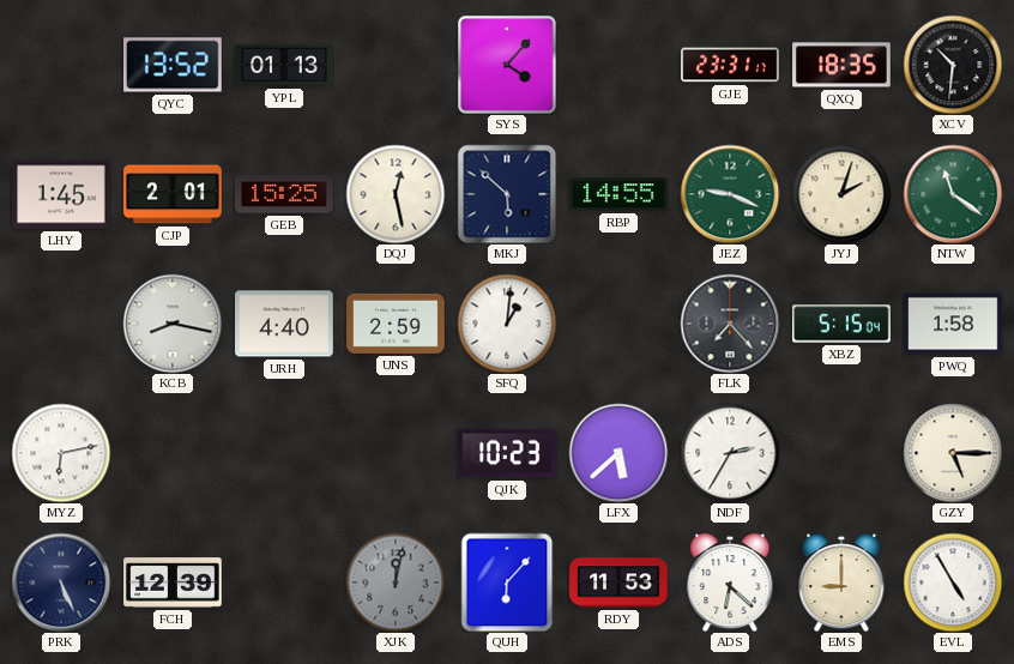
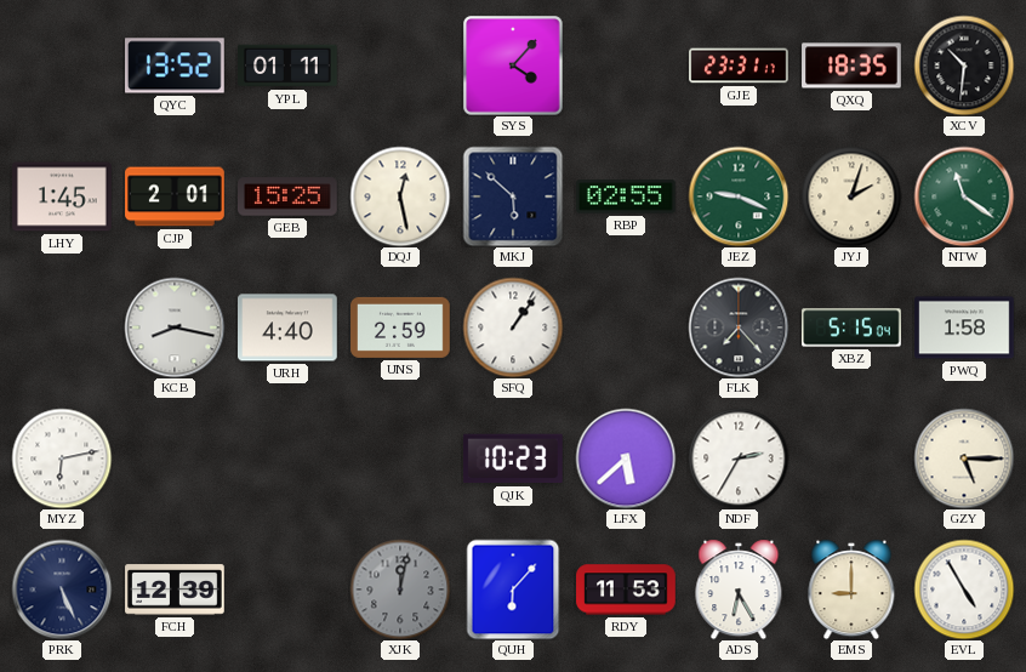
YPL: 01:13 -> 01:11 (287, 66)
RBP: 14:55 -> 02:55 (626, 197)
SFQ: 1:01 -> 1:06 (513, 328)
ADS: 6:22 -> 6:25 (739, 590)
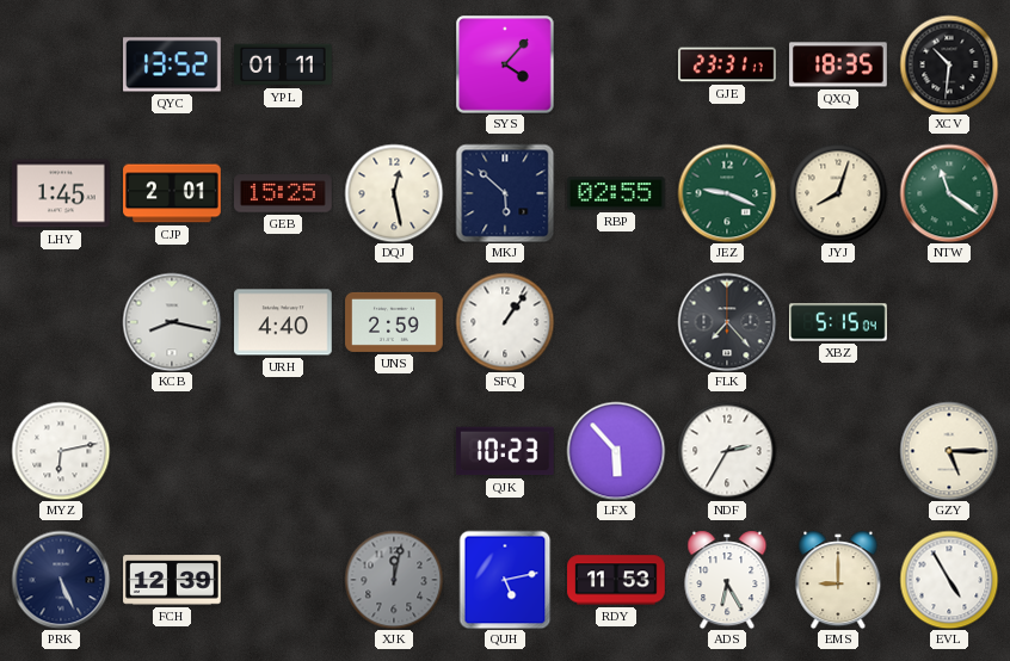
JYJ: 2:03 -> 8:03 (838, 193)
PWQ: 1:58 -> none (964, 328)
LFX: 5:38 -> 5:53 (616, 451)
QUH: 6:07 -> 5:13 (505, 580)
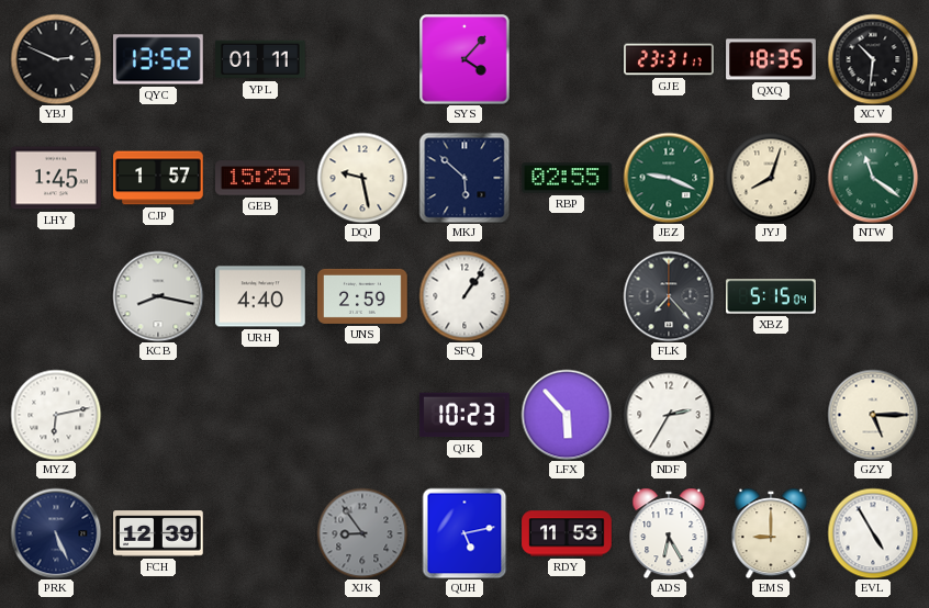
YBJ: none -> 2:49 (56, 59)
CJP: 2:01 -> 1:57 (158, 178)
DQJ: 12:28 -> 9:28 (362, 178)
XJK: 12:02 -> 8:54 (362, 533)
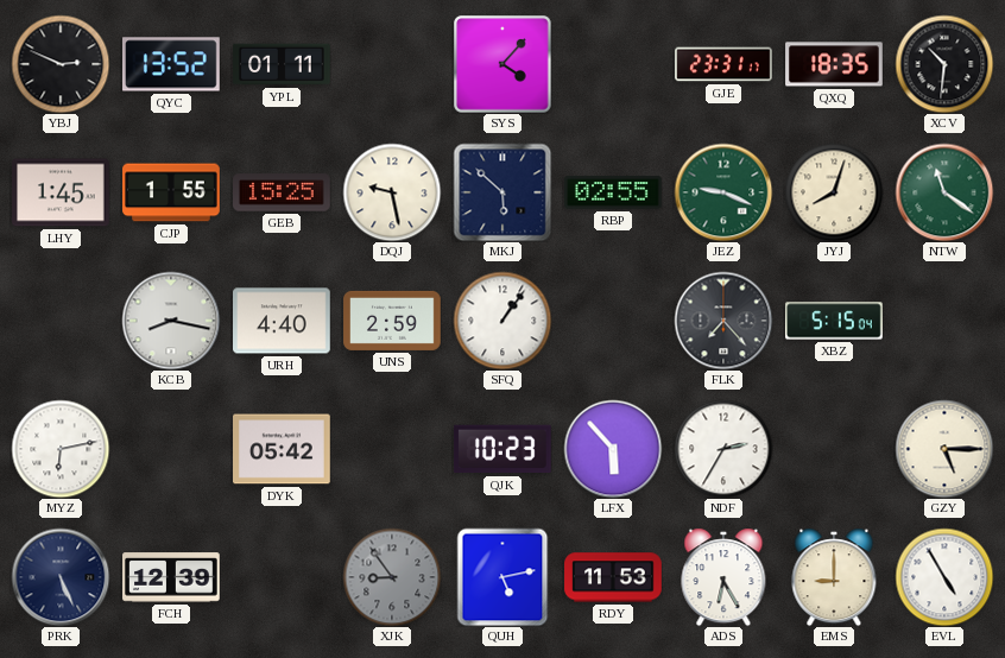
CJP: 1:57 -> 1:55 (171, 192)
DYK: none -> 05:42 (283, 449)
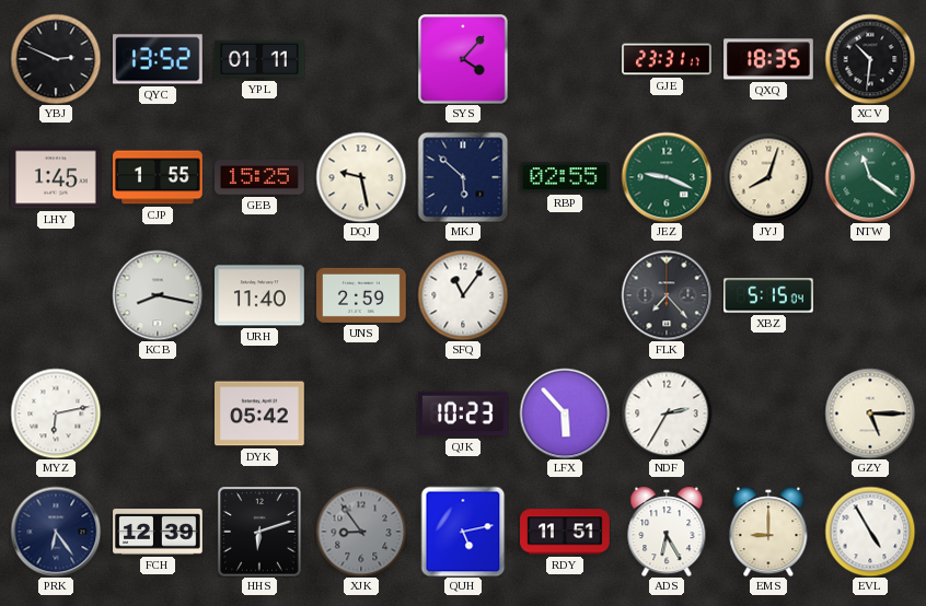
URH: 4:40 -> 11:40 (261, 295)
SFQ: 1:06 -> 11:06 (463, 295)
PRK: 5:26 -> 6:24 (56, 532)
HHS: none -> 6:12 (259, 532)
RDY: 11:53 -> 11:51 (565, 532)
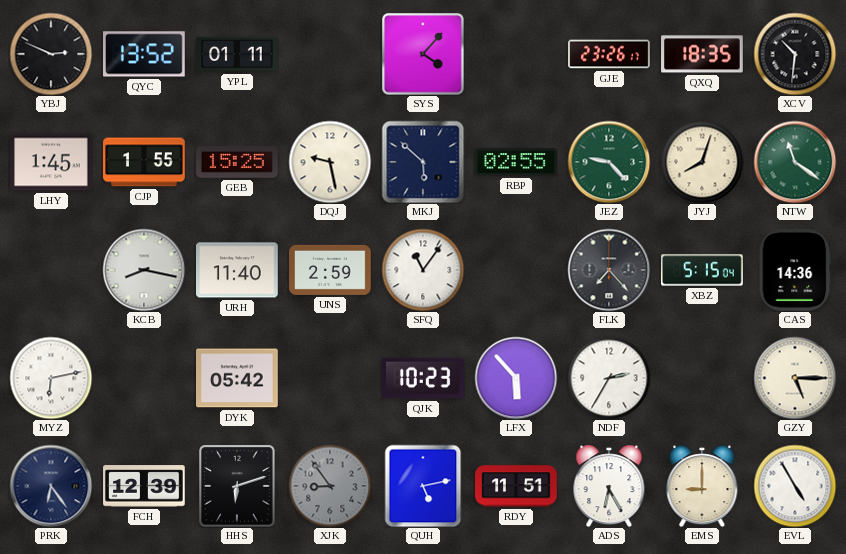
GJE: 23:31 -> 23:26 (609, 54)
JEZ: 9:19 -> 9:23 (609, 162)
CAS: none -> 14:36 (795, 271)
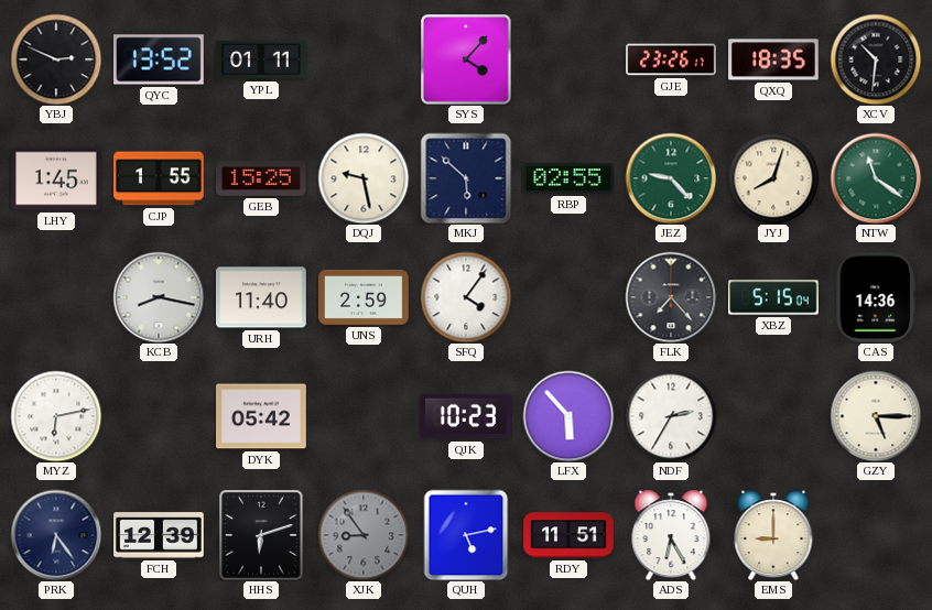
SFQ: 11:06 -> 4:06 (466, 297)
EVL: 4:55 -> none (795, 486)
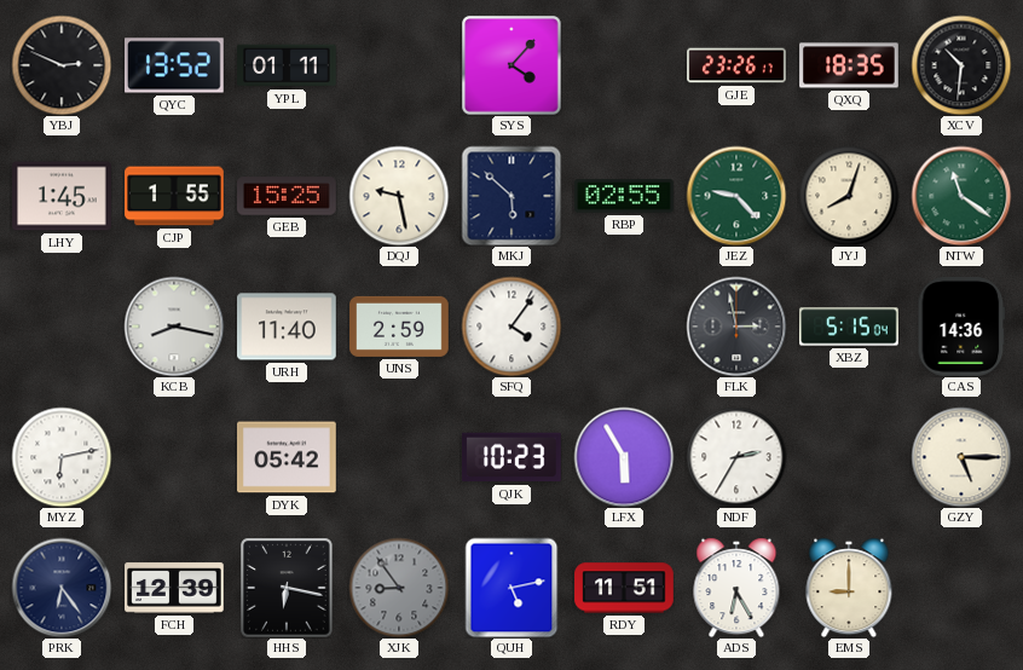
FLK: 7:23 -> 2:58 (736, 327)
LFX: 5:53 -> 5:55 (624, 457)
HHS: 6:12 -> 6:17 (287, 588)
